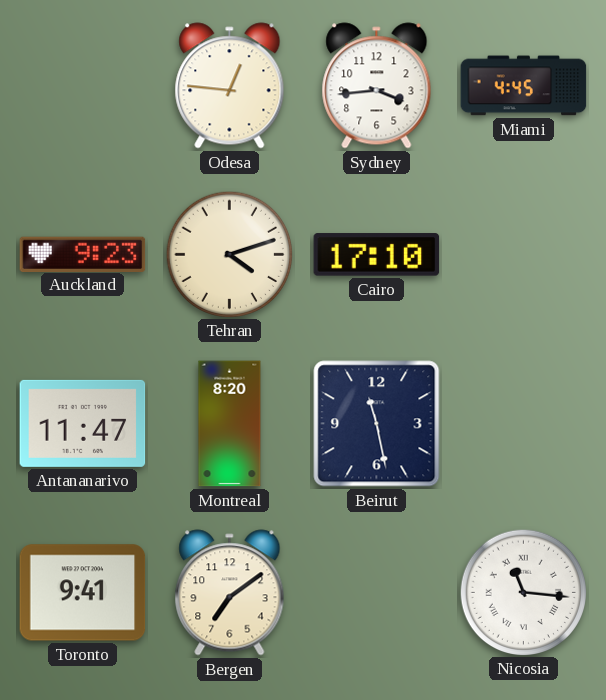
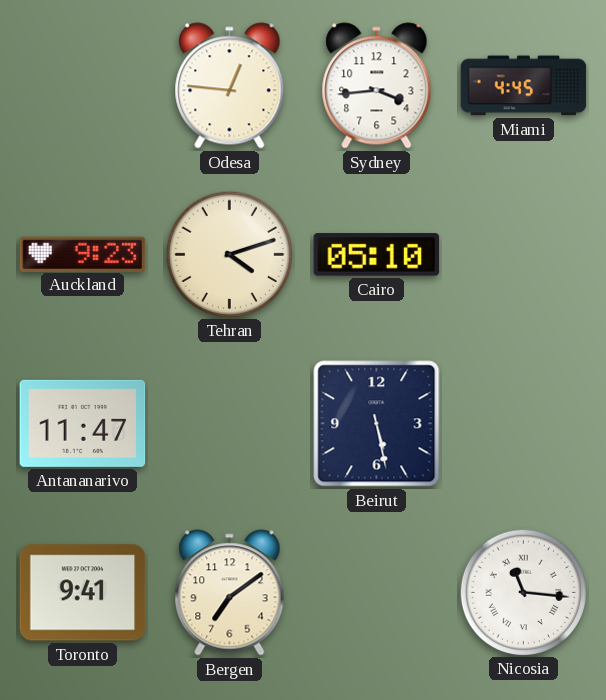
Cairo: 17:10 -> 05:10 (377, 255)
Montreal: 8:20 -> none (230, 424)
Beirut: 11:28 -> 5:28 (377, 424)
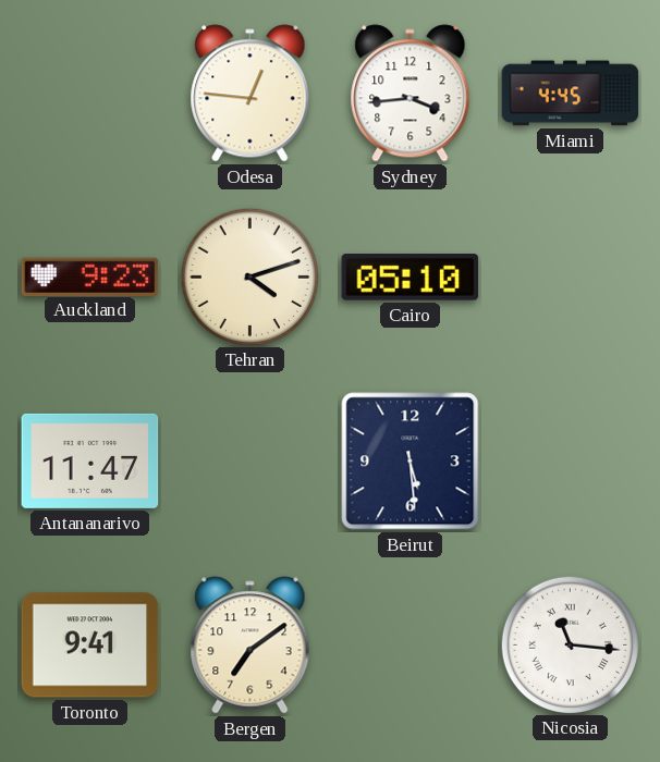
Beirut: 5:28 -> 5:29 (411, 462)
